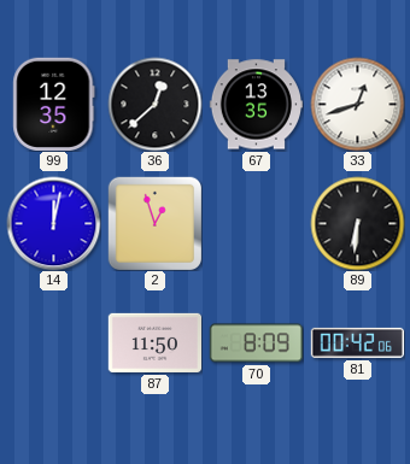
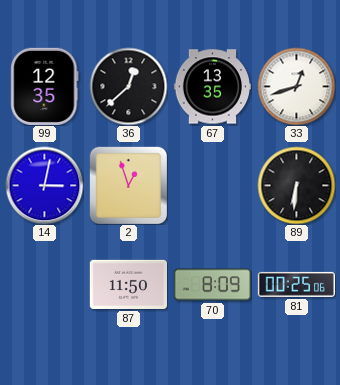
14: 12:02 -> 3:02 (44, 185)
81: 00:42 -> 00:25 (296, 284)
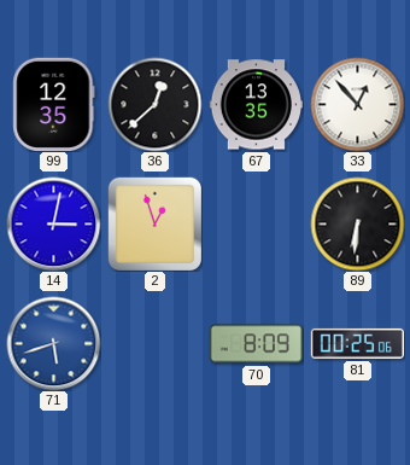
33: 12:42 -> 12:53 (357, 104)
71: none -> 5:42 (53, 343)
87: 11:50 -> none (128, 284)
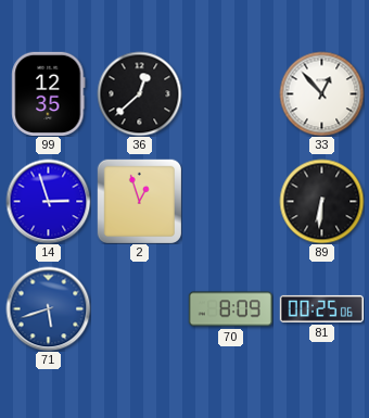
67: 13:35 -> none (256, 105)
14: 3:02 -> 2:57 (48, 201)
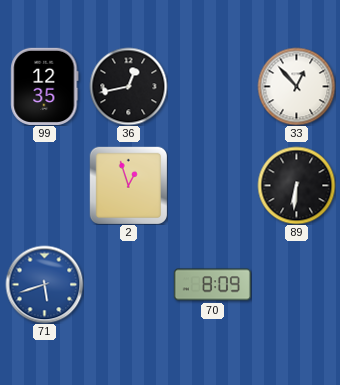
36: 12:38 -> 12:43 (128, 86)
14: 2:57 -> none (48, 201)
81: 00:25 -> none (321, 308)
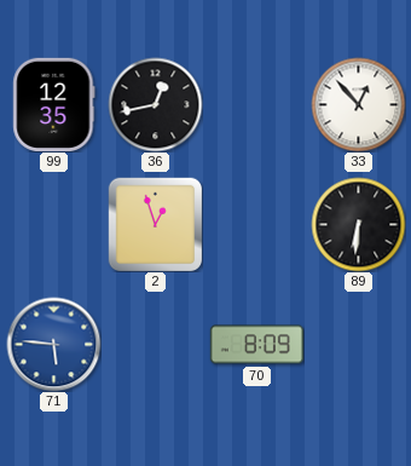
71: 5:42 -> 5:46 (53, 344)
